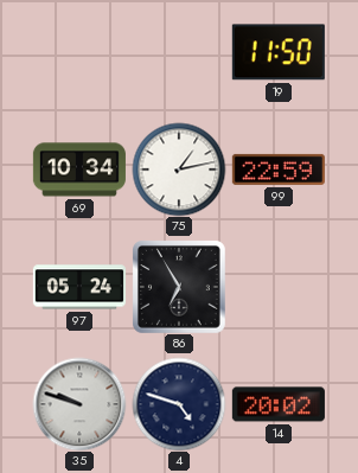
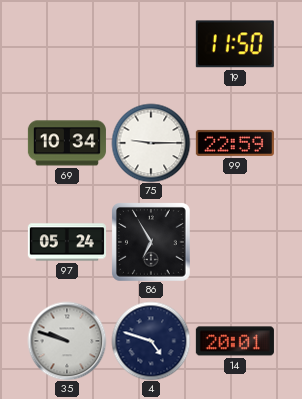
75: 1:13 -> 9:15 (151, 143)
14: 20:02 -> 20:01 (235, 341)
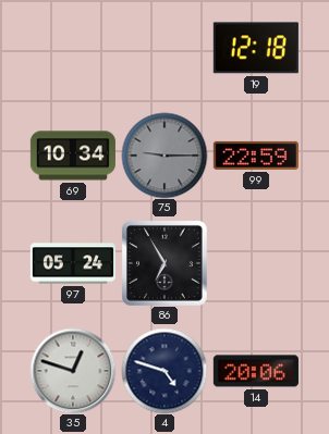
19: 11:50 -> 12:18 (256, 48)
75 dial: white -> grey (164, 156)
35: 9:48 -> 12:48 (73, 371)
14: 20:01 -> 20:06 (256, 371)
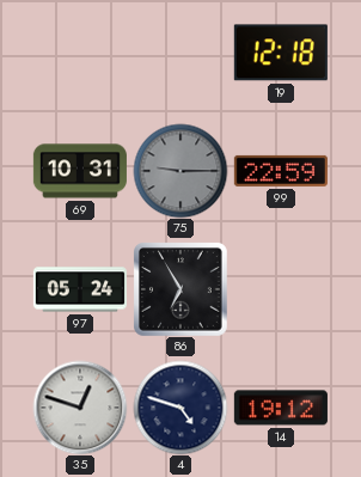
69: 10:34 -> 10:31 (80, 171)
14: 20:06 -> 19:12 (281, 408)
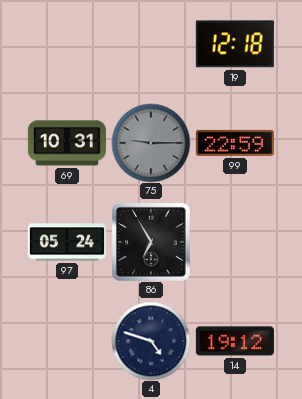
35: 12:48 -> none (80, 408)
